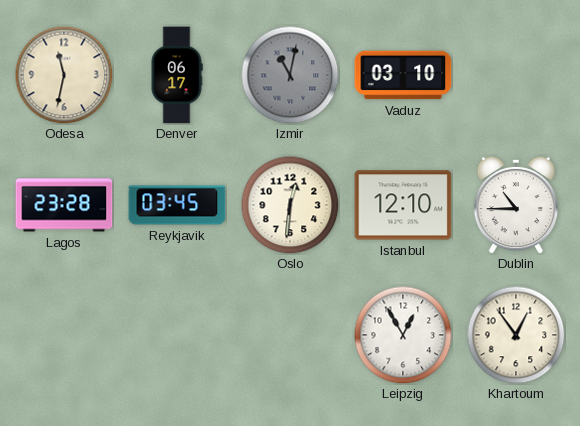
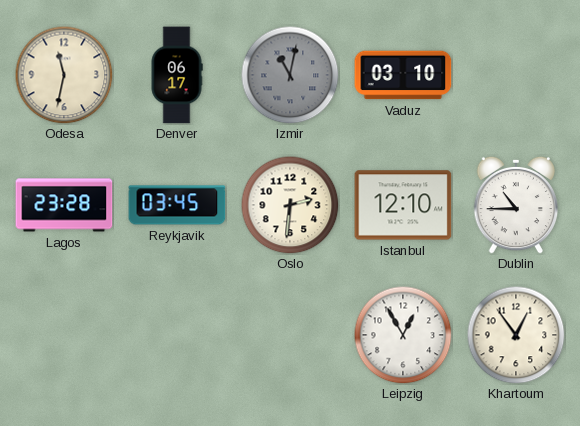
Oslo: 12:31 -> 2:31 (290, 205)
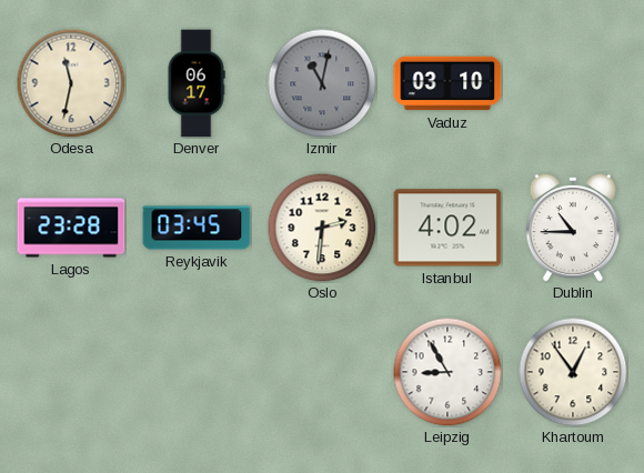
Istanbul: 12:10 -> 4:02 (447, 228)
Leipzig: 12:55 -> 8:55 (447, 372)
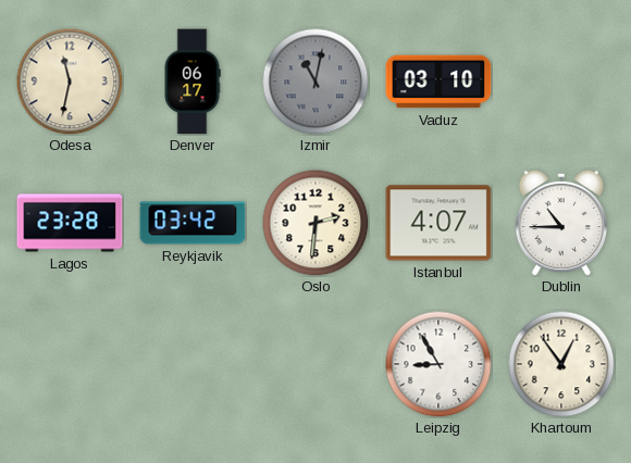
Reykjavik: 03:45 -> 03:42 (193, 223)
Istanbul: 4:02 -> 4:07 (438, 223)
